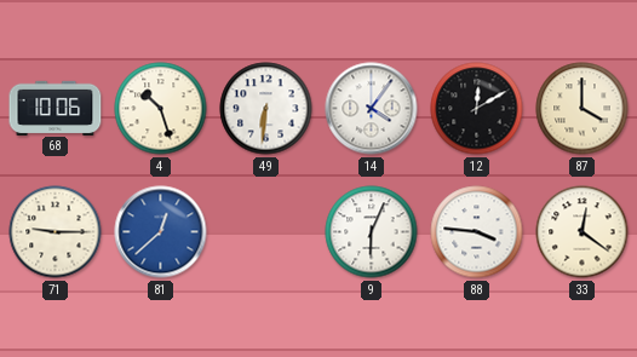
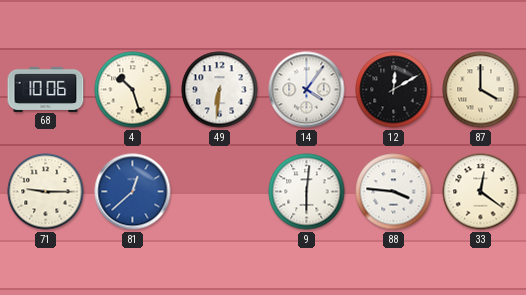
9: 6:04 -> 6:01 (307, 192)
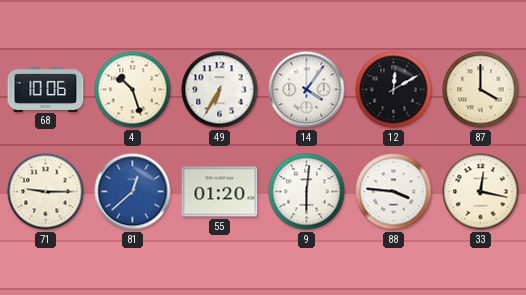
49: 6:31 -> 6:35 (220, 90)
55: none -> 01:20 (220, 192)
33: 12:21 -> 12:17 (481, 192)
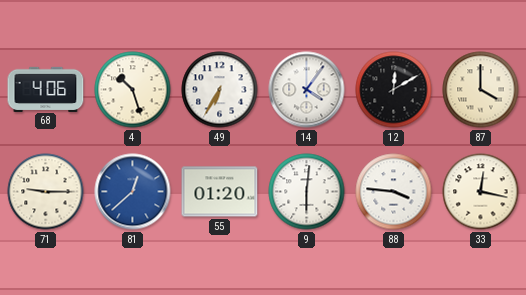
68: 10:06 -> 4:06 (46, 89)
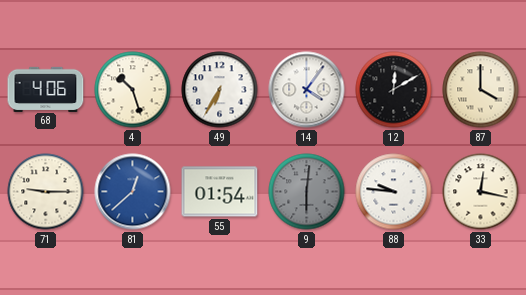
55: 01:20 -> 01:54 (220, 192)
9 dial: white -> grey (307, 192)
88: 3:46 -> 9:46 (394, 192)
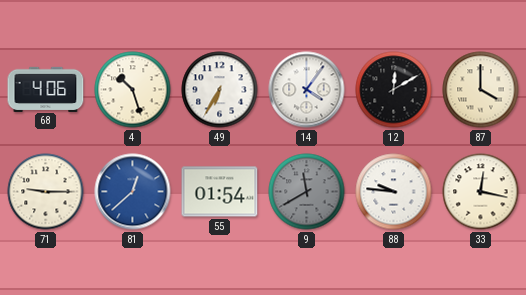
9: 6:01 -> 11:40 (307, 192)
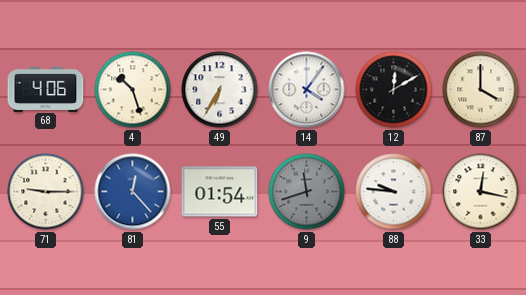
81: 12:38 -> 12:23 (133, 192)
9: 11:40 -> 11:42 (307, 192)
